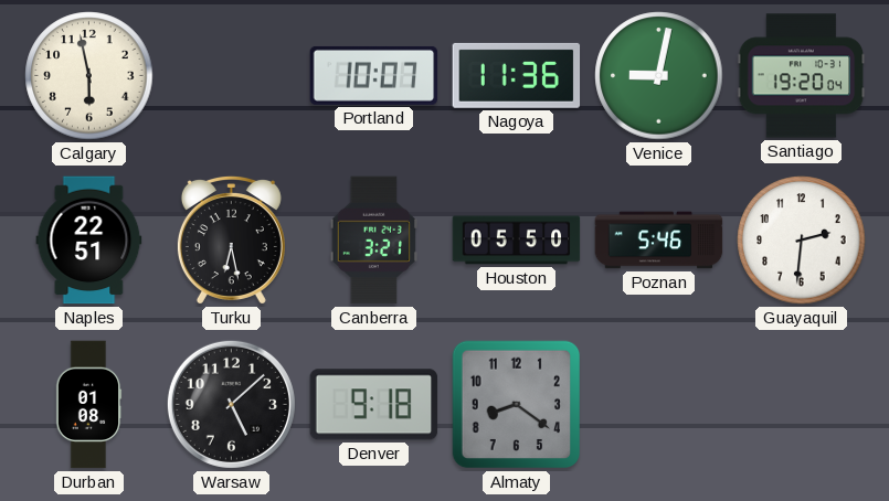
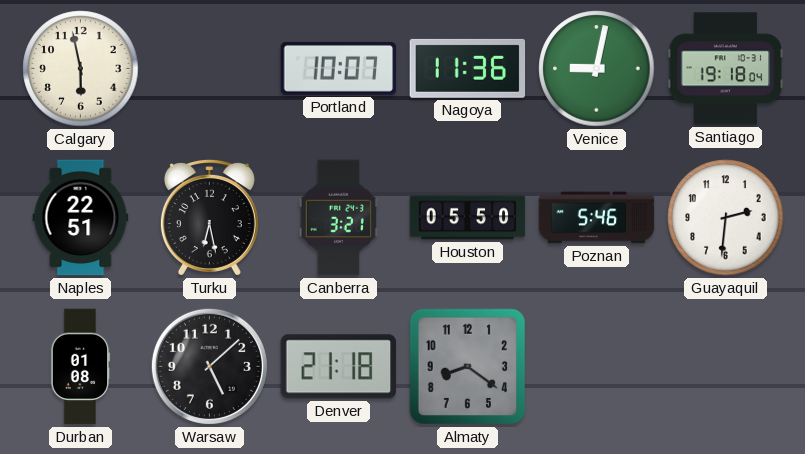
Santiago: 19:20 -> 19:18 (726, 69)
Denver: 9:18 -> 21:18 (339, 367)
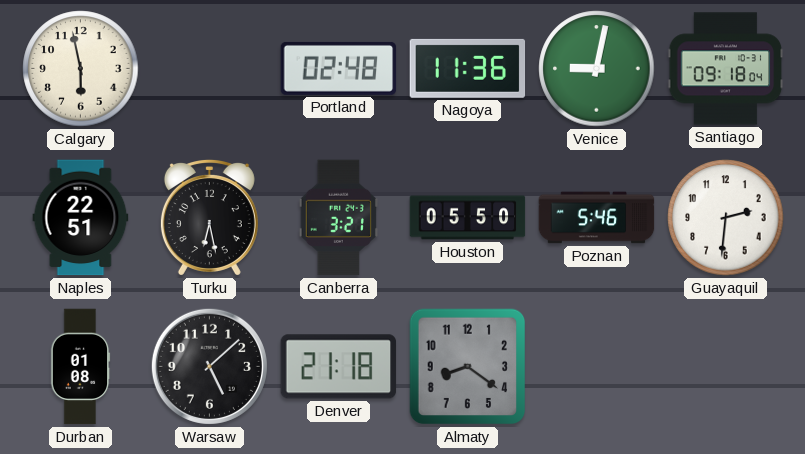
Portland: 10:07 -> 02:48 (339, 68)
Santiago: 19:18 -> 09:18 (726, 69)
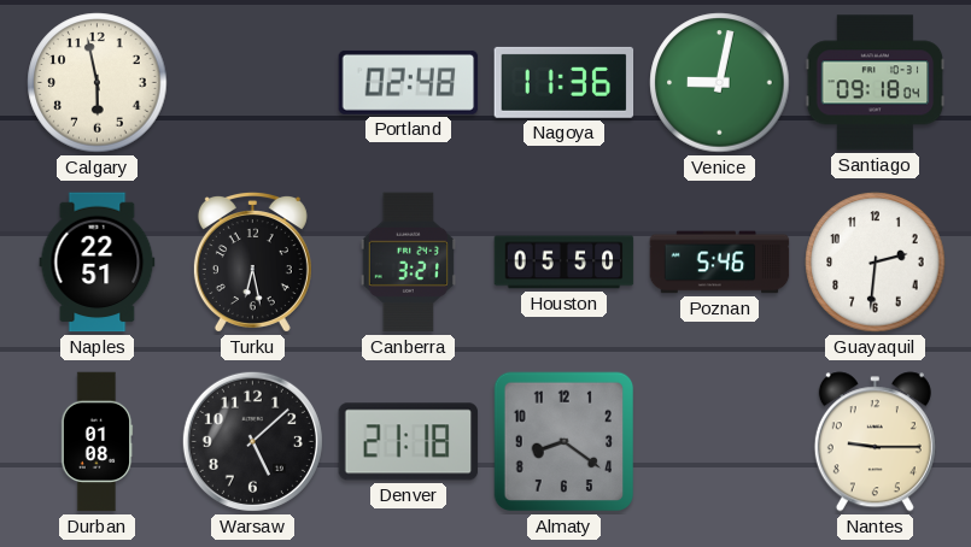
Nantes: none -> 9:15 (875, 442)
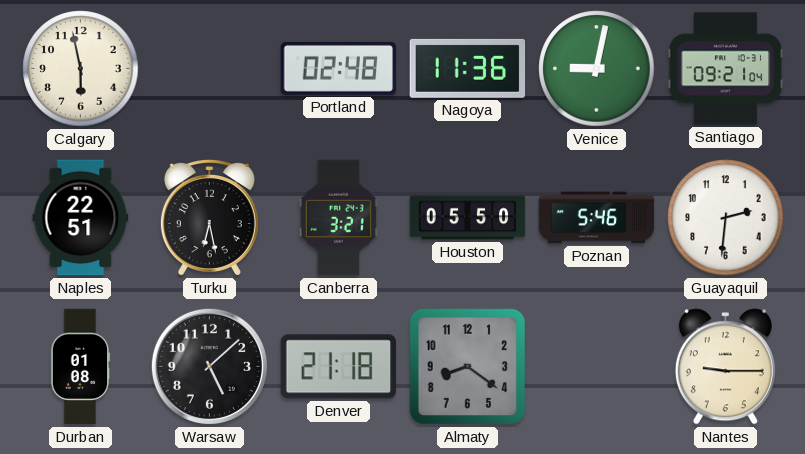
Santiago: 09:18 -> 09:21 (726, 69)
